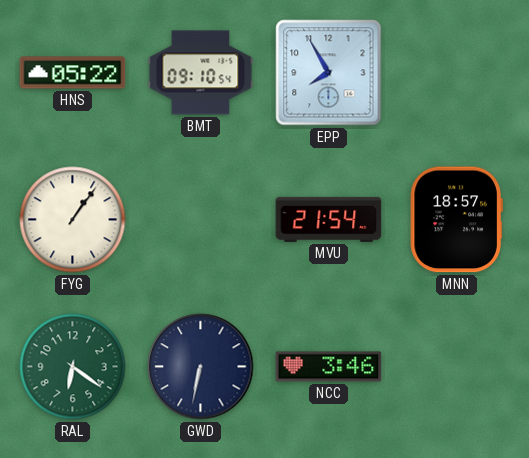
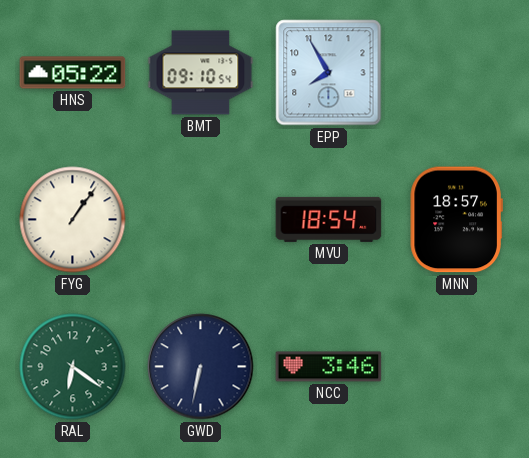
MVU: 21:54 -> 18:54 (329, 219)
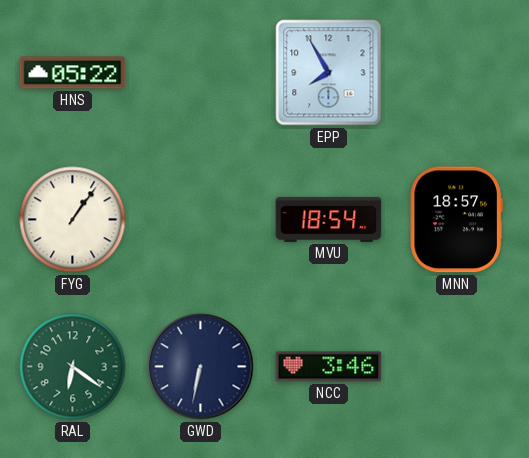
BMT: 09:10 -> none (201, 73)
